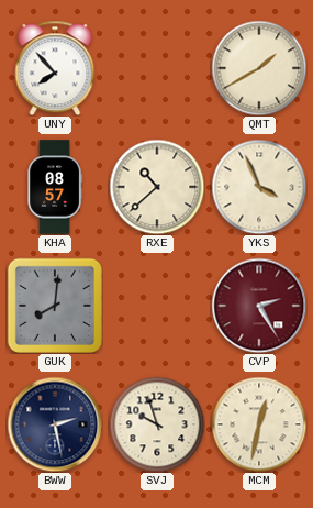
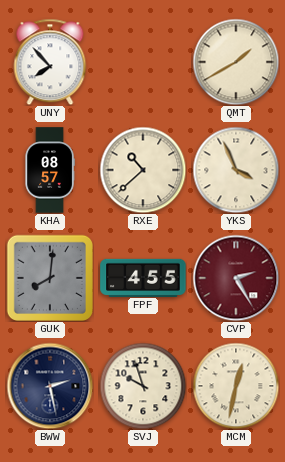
FPF: none -> 4:55 (143, 277)
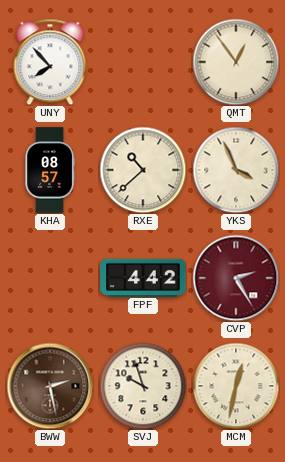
QMT: 1:40 -> 12:54 (236, 62)
GUK: 8:01 -> none (49, 277)
FPF: 4:55 -> 4:42 (143, 277)
BWW dial: navy -> brown (50, 386)
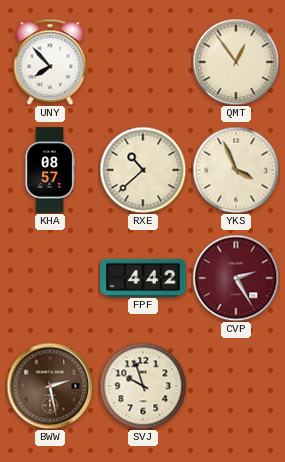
MCM: 12:32 -> none (236, 386)
